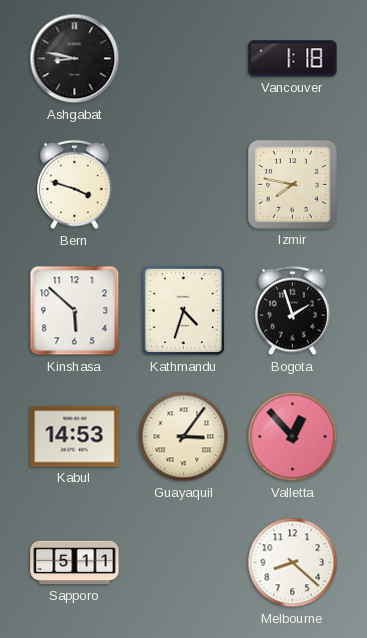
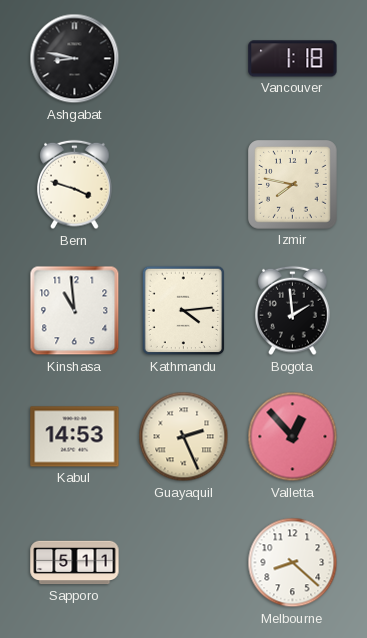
Kinshasa: 5:52 -> 10:59 (75, 311)
Kathmandu: 4:33 -> 4:14 (184, 311)
Bogota: 1:57 -> 1:59 (293, 311)
Guayaquil: 3:06 -> 2:26 (184, 437)
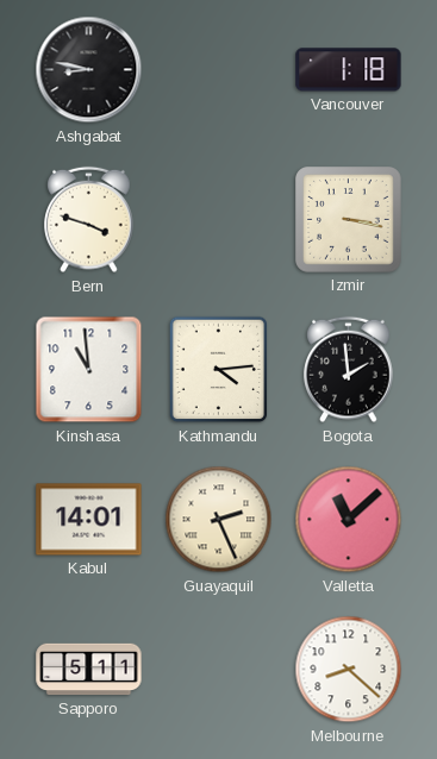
Izmir: 7:47 -> 3:17 (349, 220)
Kabul: 14:53 -> 14:01 (89, 520)
Valletta: 12:53 -> 11:08 (349, 520)
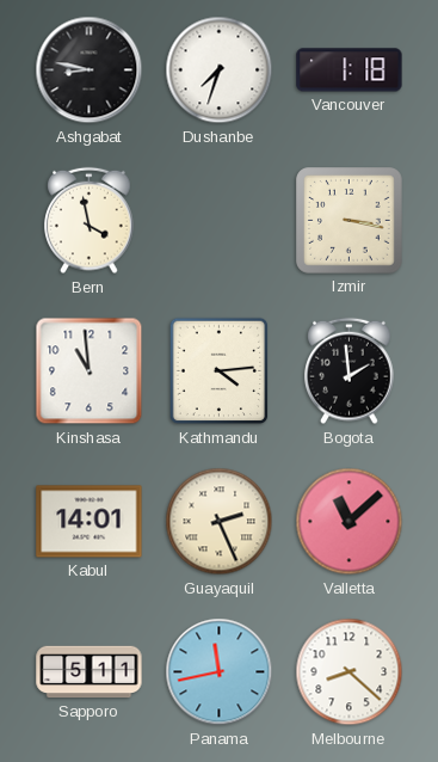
Dushanbe: none -> 7:33 (220, 70)
Bern: 3:48 -> 3:58 (90, 221)
Panama: none -> 11:43 (220, 672)
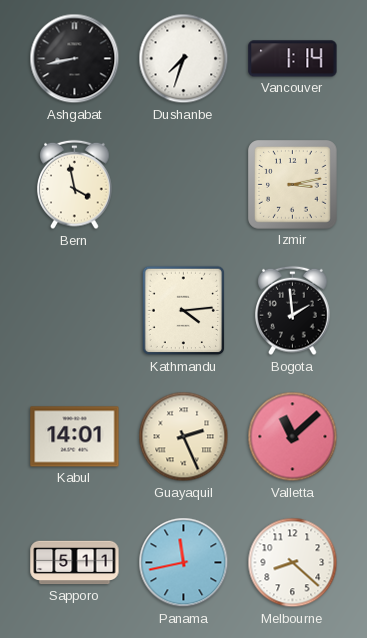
Ashgabat: 8:47 -> 8:43 (75, 59)
Vancouver: 1:18 -> 1:14 (293, 59)
Izmir: 3:17 -> 3:13 (293, 185)
Kinshasa: 10:59 -> none (90, 371)
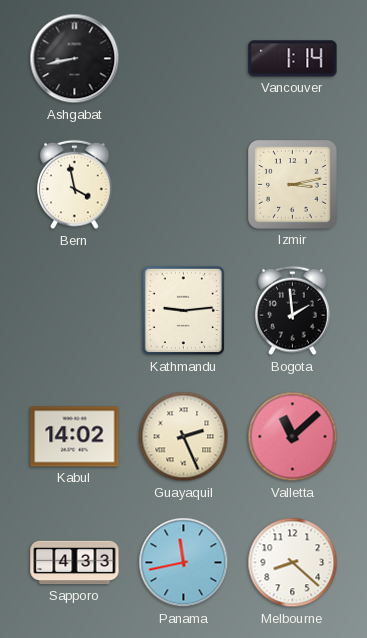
Dushanbe: 7:33 -> none (184, 59)
Kathmandu: 4:14 -> 9:14 (184, 311)
Kabul: 14:01 -> 14:02 (75, 437)
Sapporo: 5:11 -> 4:33 (75, 563)
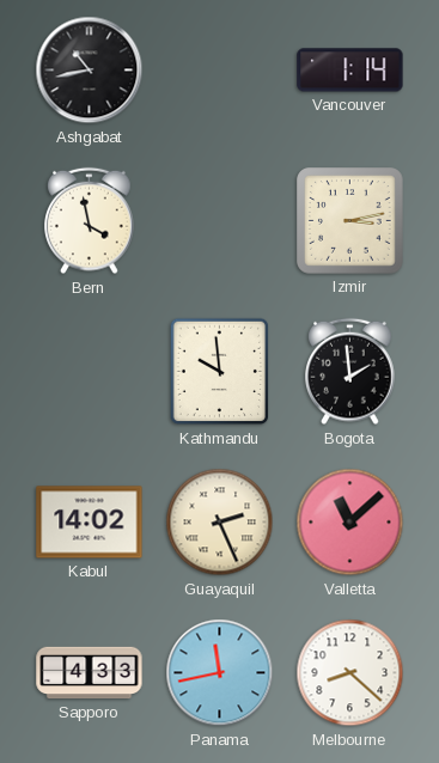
Ashgabat: 8:43 -> 10:43 (90, 71)
Kathmandu: 9:14 -> 9:59 (220, 372)
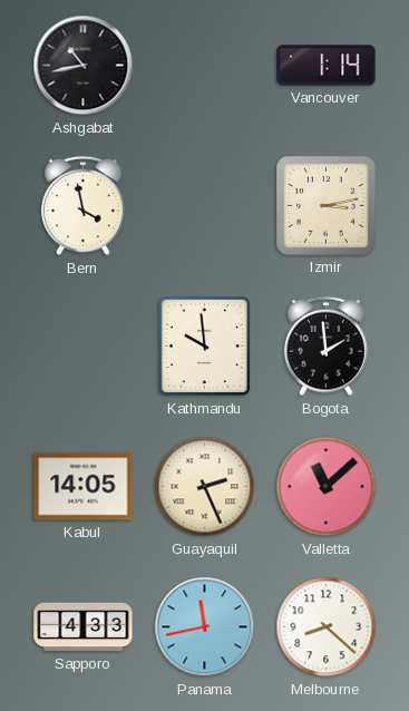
Kabul: 14:02 -> 14:05 (84, 487)
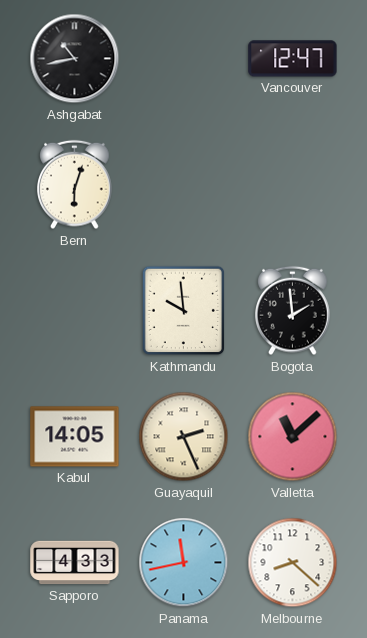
Vancouver: 1:14 -> 12:47 (293, 59)
Bern: 3:58 -> 6:03 (75, 185)
Izmir: 3:13 -> none (327, 206)
